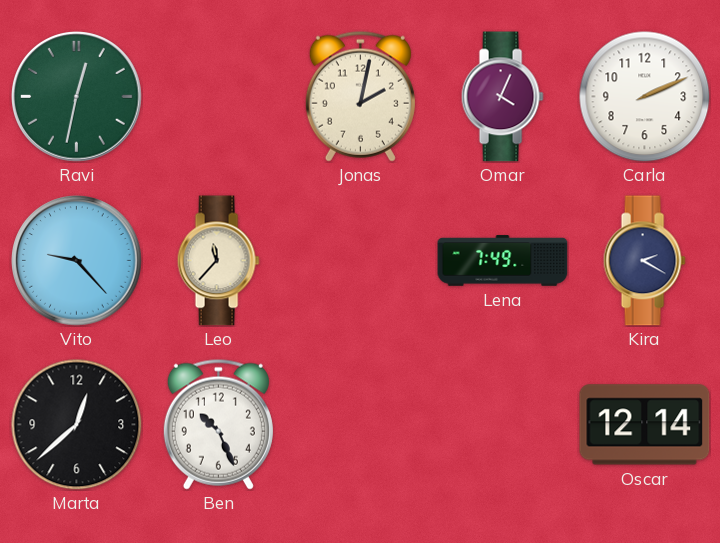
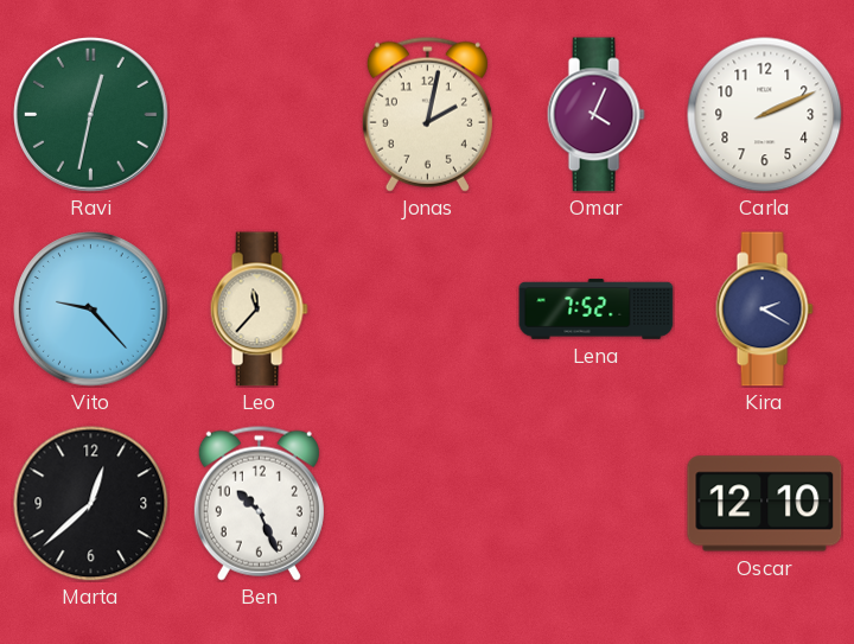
Lena: 7:49 -> 7:52 (597, 310)
Oscar: 12:14 -> 12:10 (765, 504)
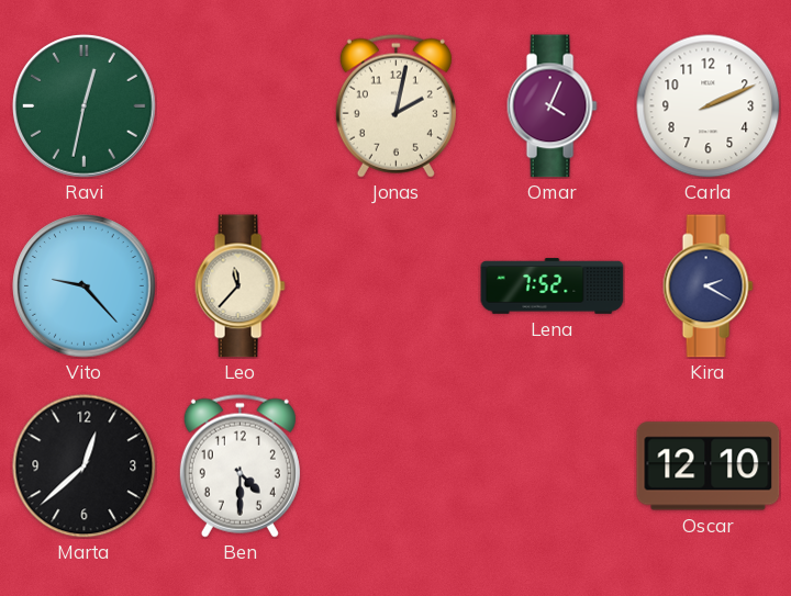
Ben: 10:26 -> 4:30 (239, 465)
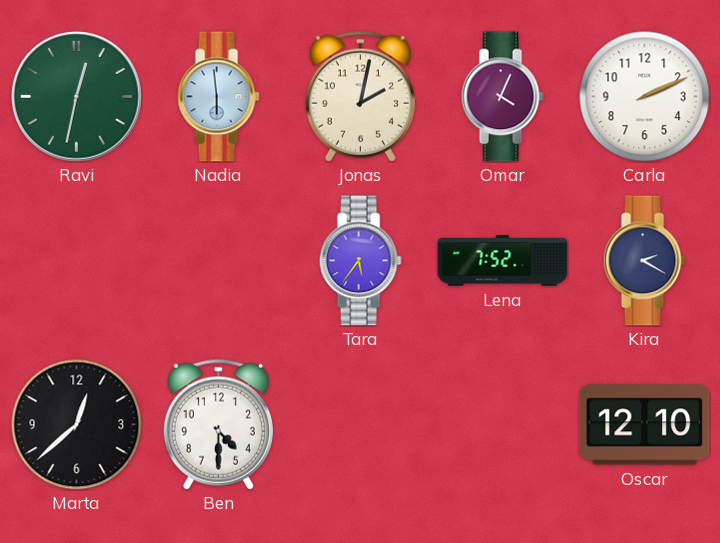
Nadia: none -> 5:59 (218, 97)
Vito: 9:23 -> none (85, 286)
Leo: 11:37 -> none (239, 286)
Tara: none -> 5:36 (360, 261)
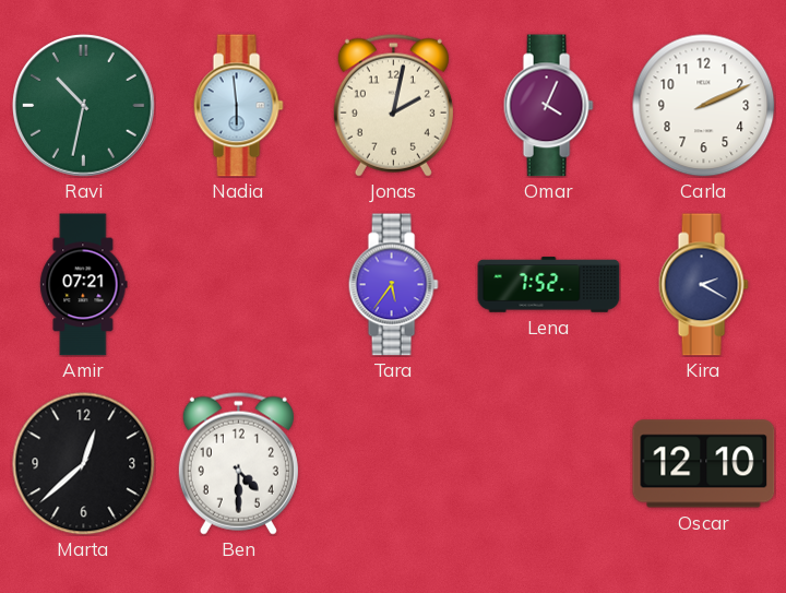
Ravi: 12:32 -> 10:32 (84, 106)
Amir: none -> 07:21 (84, 285)
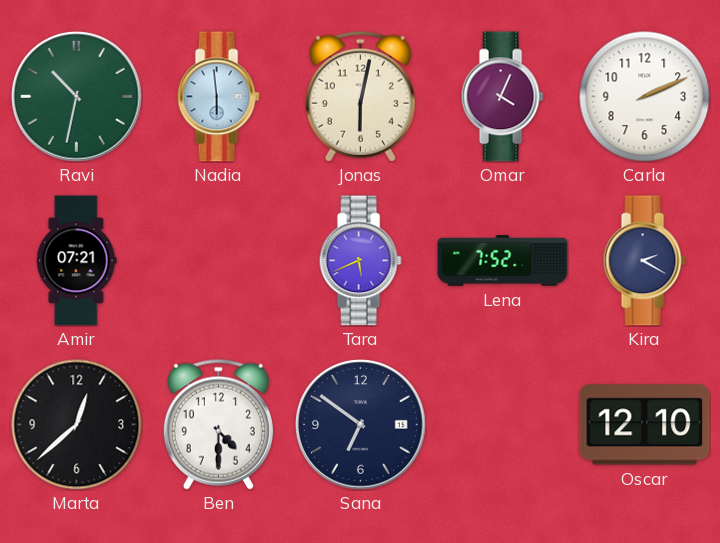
Jonas: 2:02 -> 6:02 (360, 96)
Tara: 5:36 -> 5:41 (360, 261)
Sana: none -> 6:51 (361, 425)
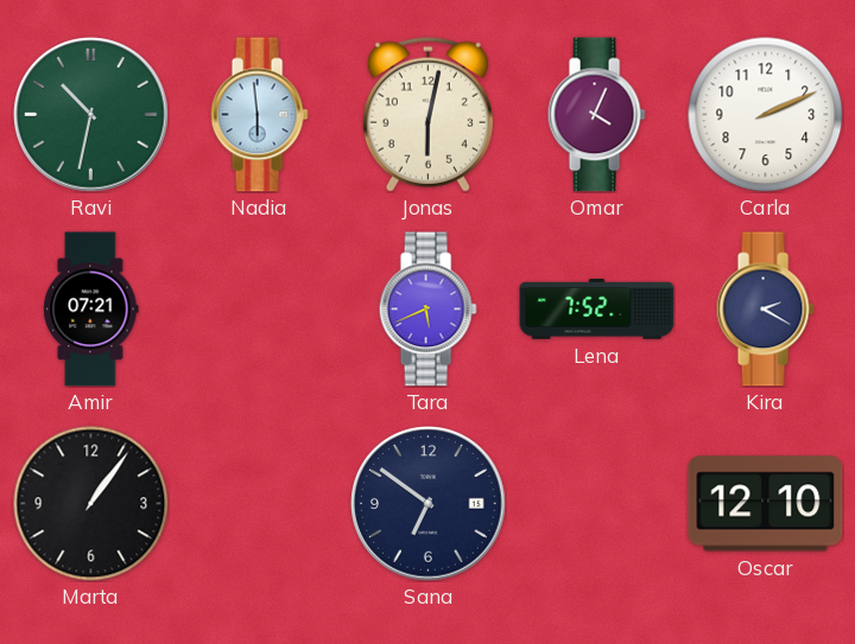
Marta: 12:38 -> 1:06 (91, 504)
Ben: 4:30 -> none (218, 424)
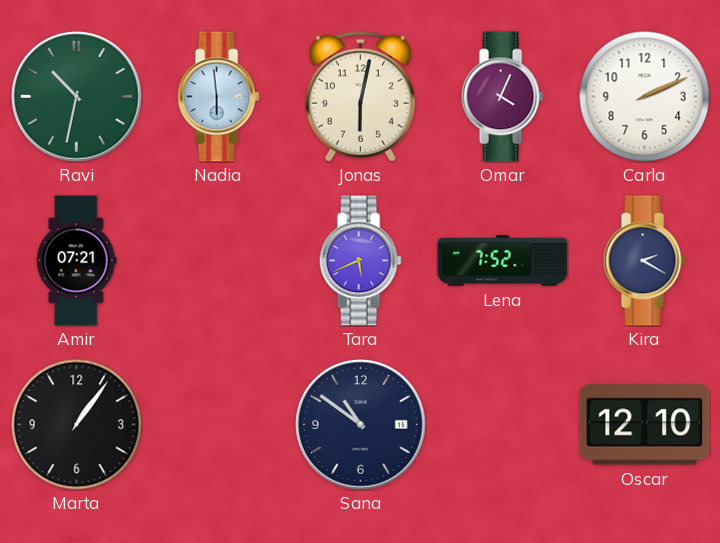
Sana: 6:51 -> 10:51 (361, 425)
